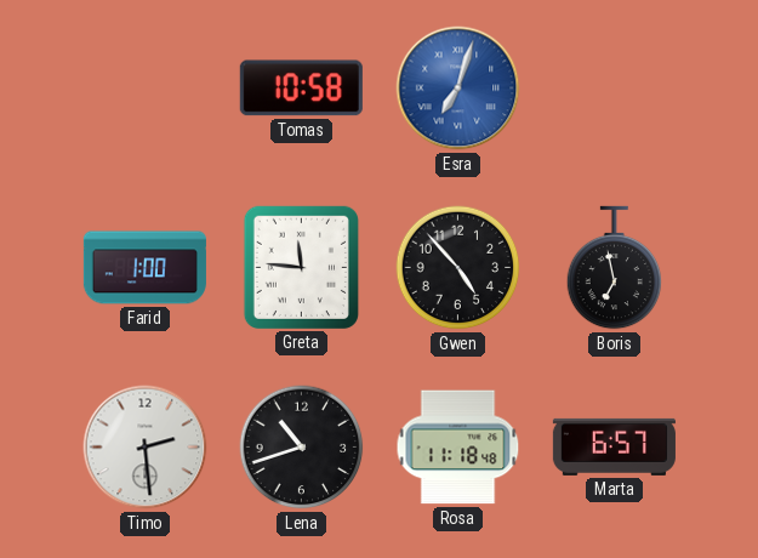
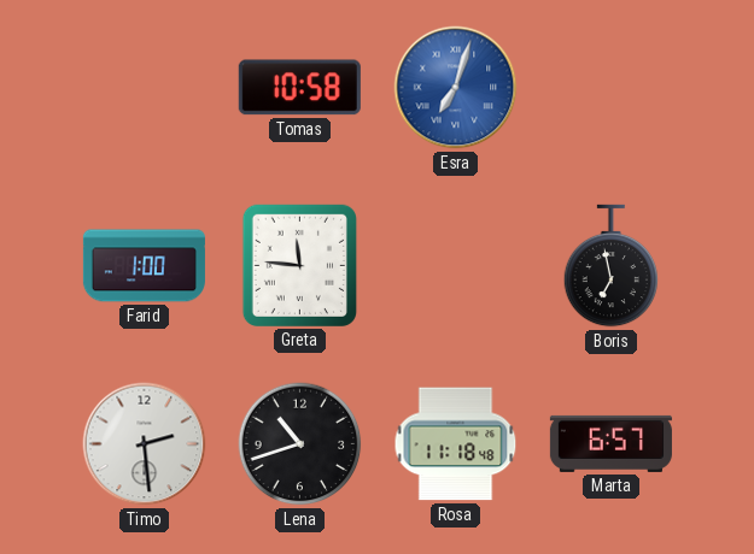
Gwen: 4:53 -> none (458, 268)
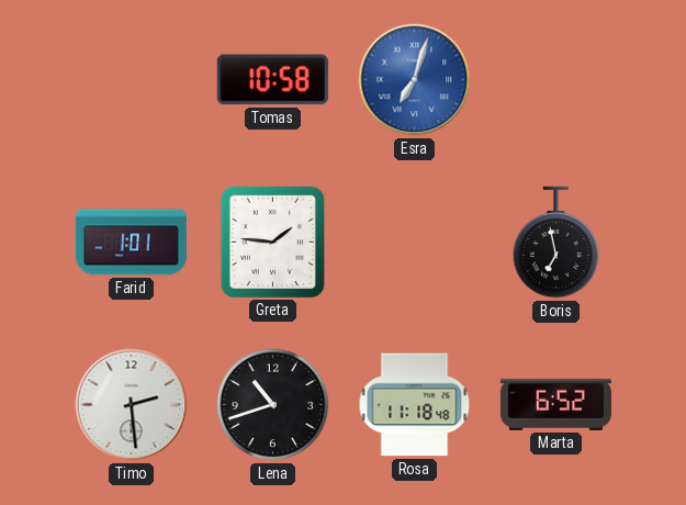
Farid: 1:00 -> 1:01 (131, 243)
Greta: 11:46 -> 1:46 (272, 242)
Marta: 6:57 -> 6:52 (555, 404)
